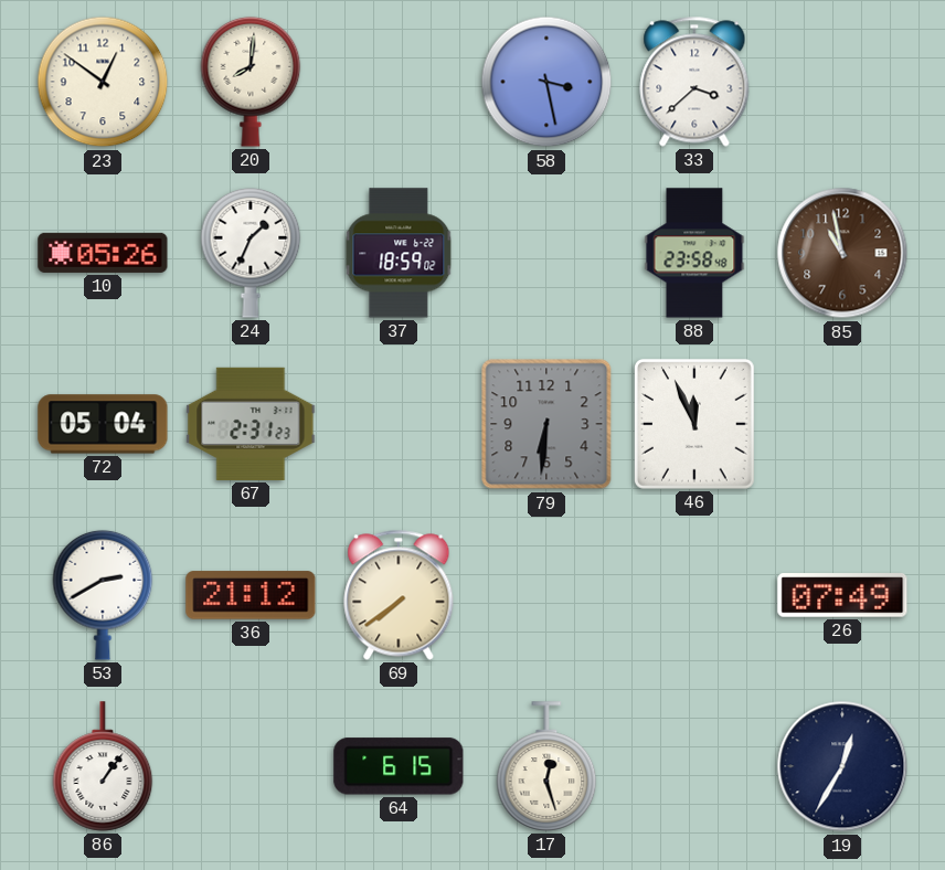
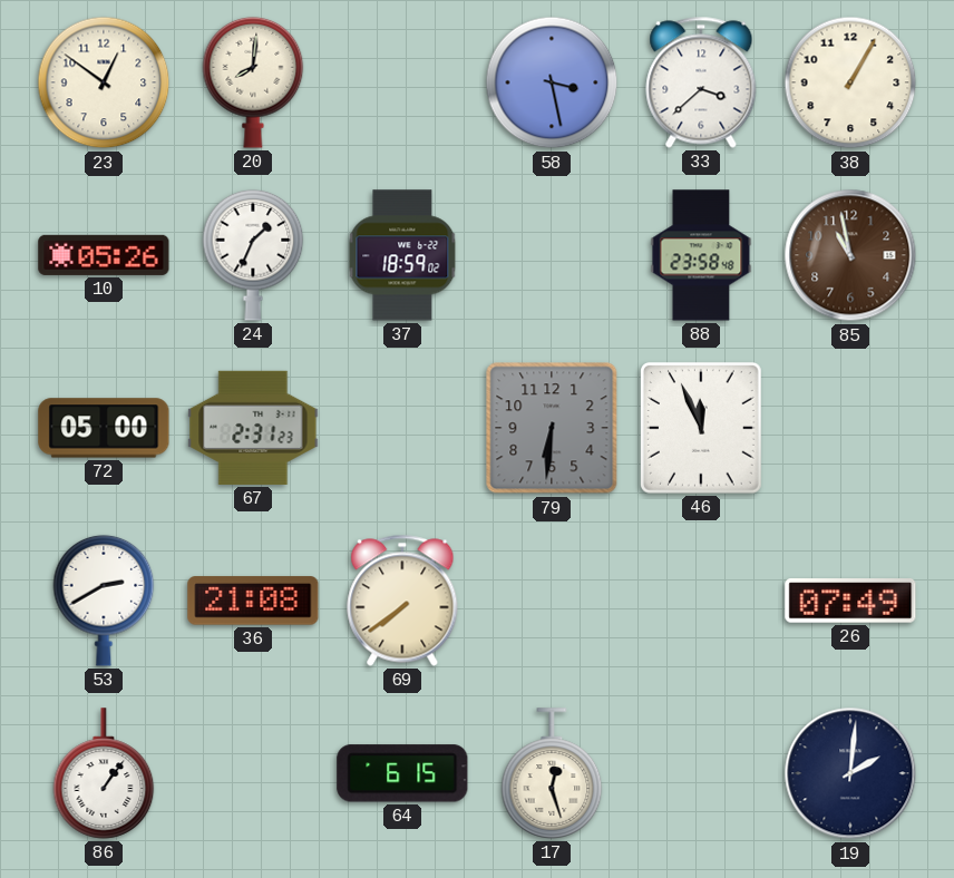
38: none -> 1:05 (850, 82)
72: 05:04 -> 05:00 (104, 428)
36: 21:12 -> 21:08 (253, 601)
19: 12:35 -> 2:01 (850, 773)
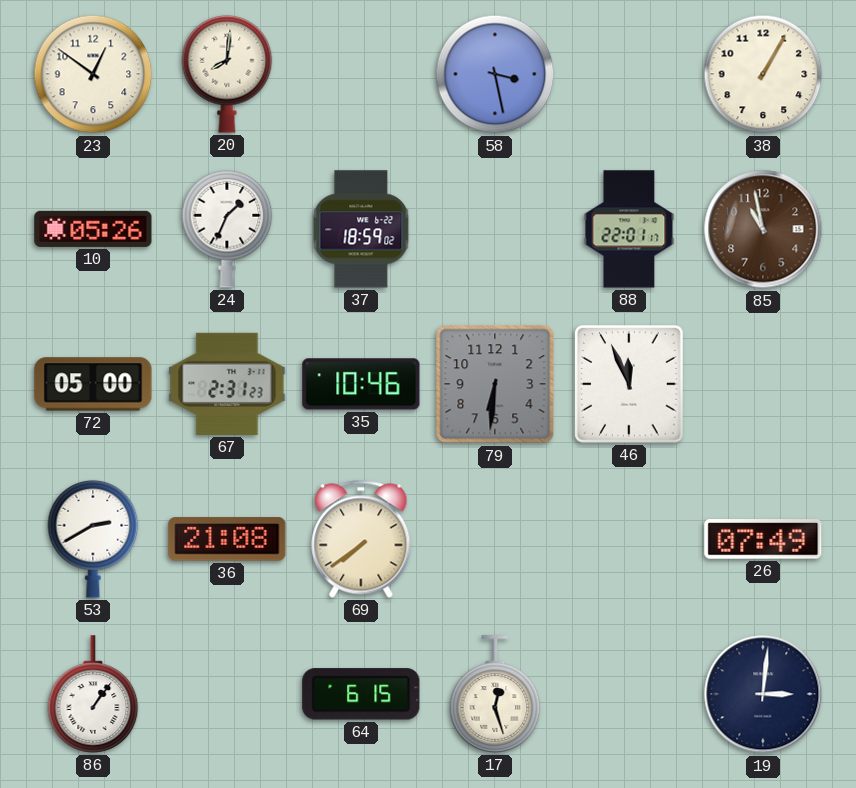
33: 3:38 -> none (701, 82)
88: 23:58 -> 22:01 (629, 229)
35: none -> 10:46 (361, 384)
19: 2:01 -> 3:01 (763, 694)
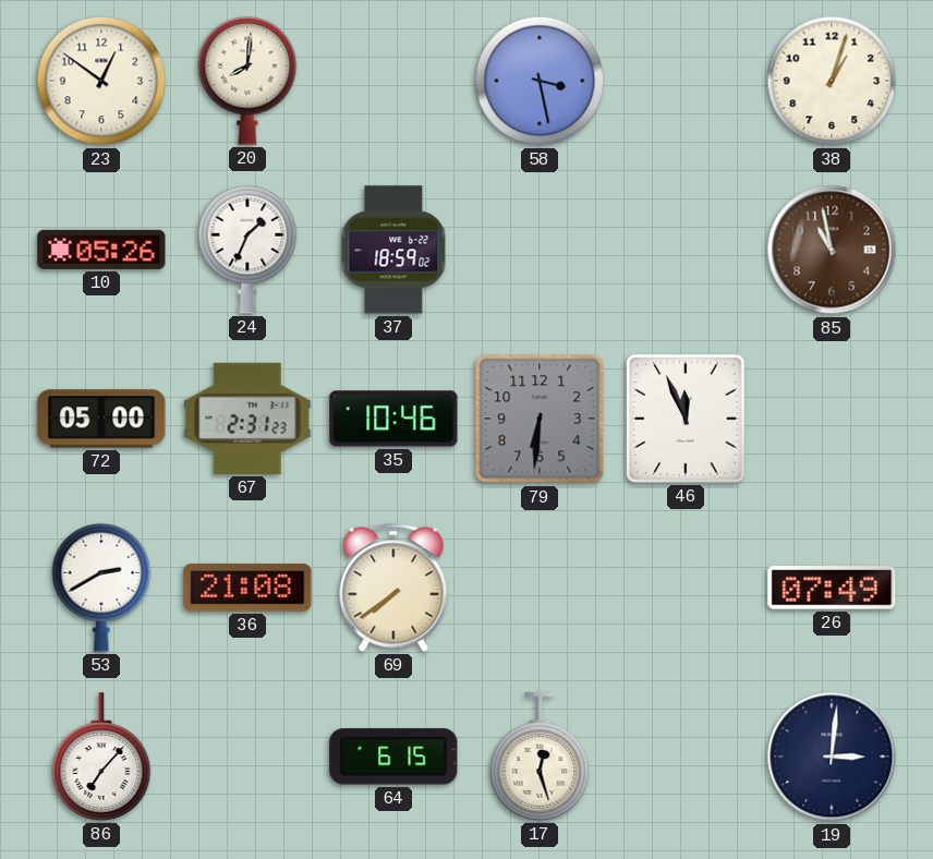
38: 1:05 -> 1:03 (832, 81)
88: 22:01 -> none (629, 229)
86: 1:06 -> 7:07 (101, 757)
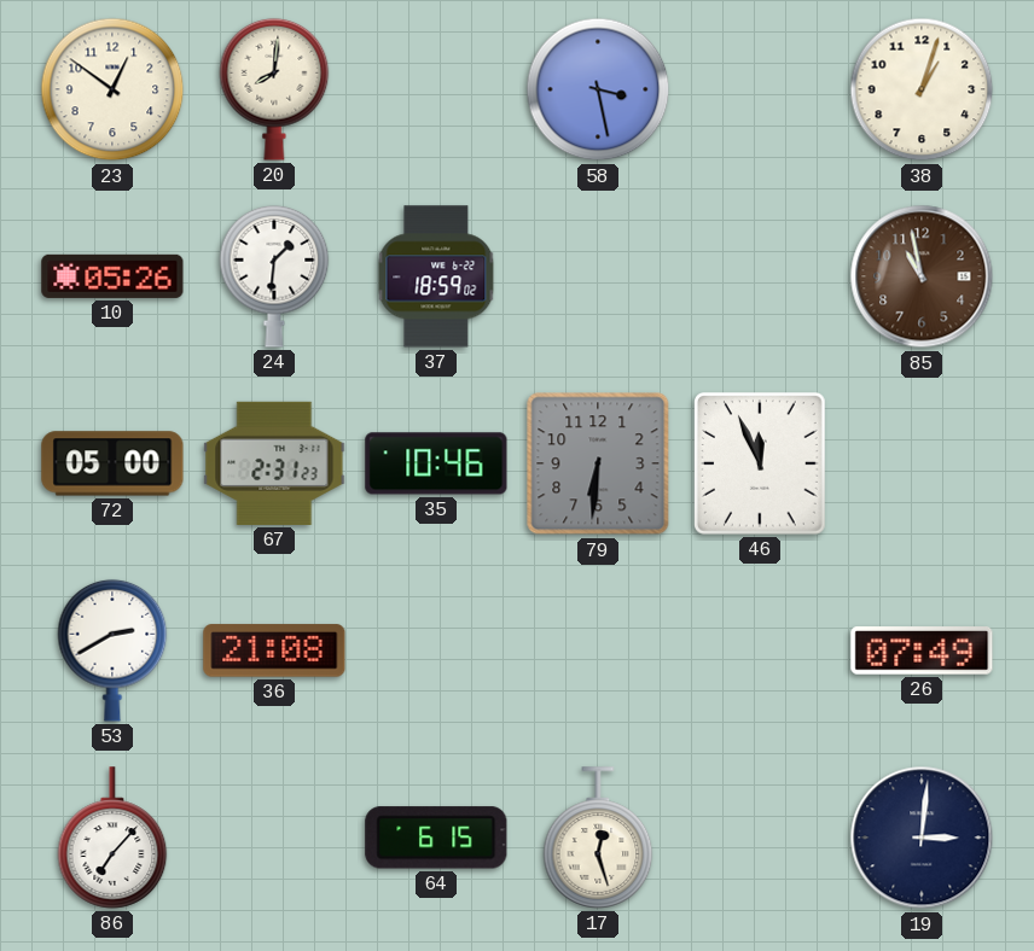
24: 1:34 -> 1:31 (274, 276)
69: 7:39 -> none (393, 588)
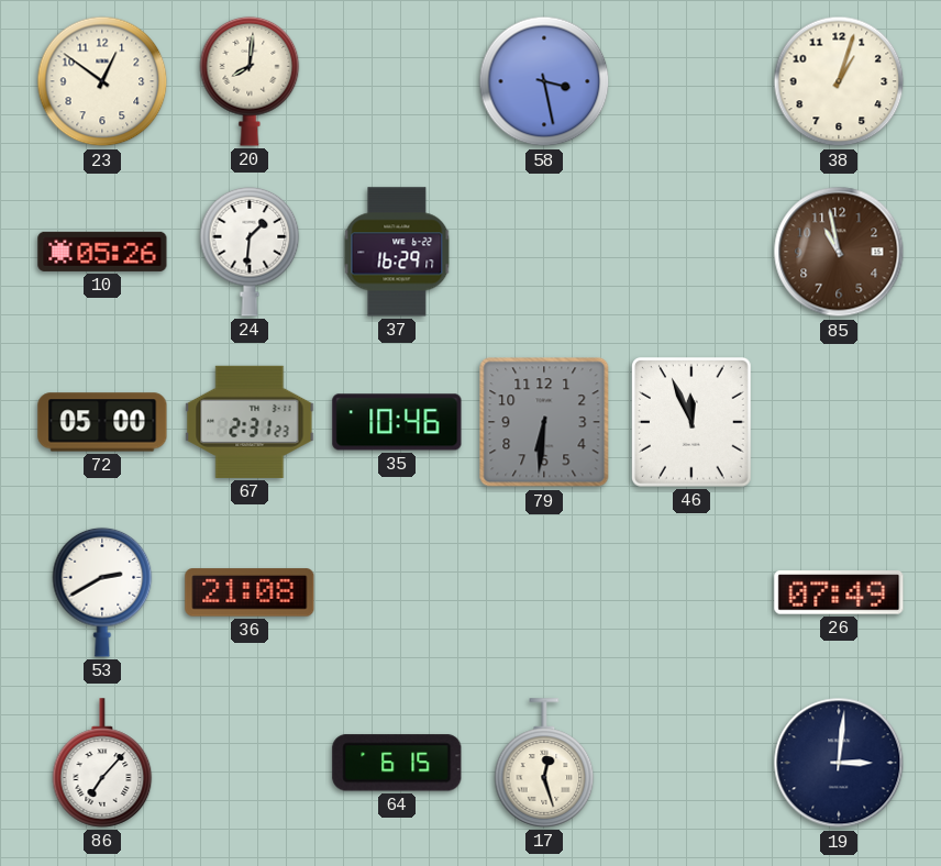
37: 18:59 -> 16:29 (397, 252)
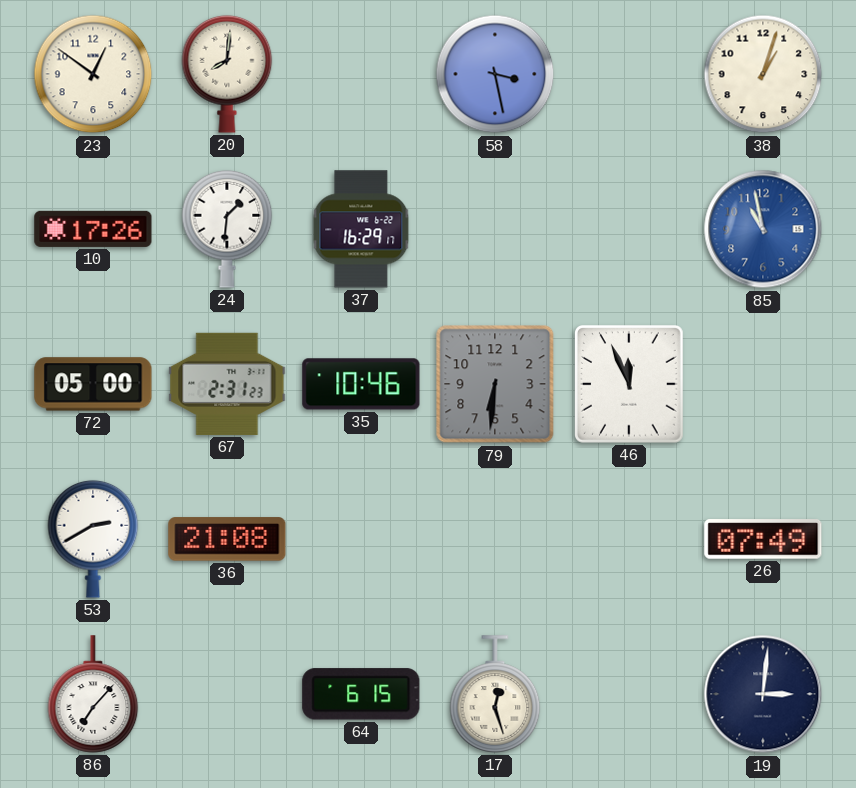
10: 05:26 -> 17:26 (93, 229)
85 dial: brown -> blue (763, 229)
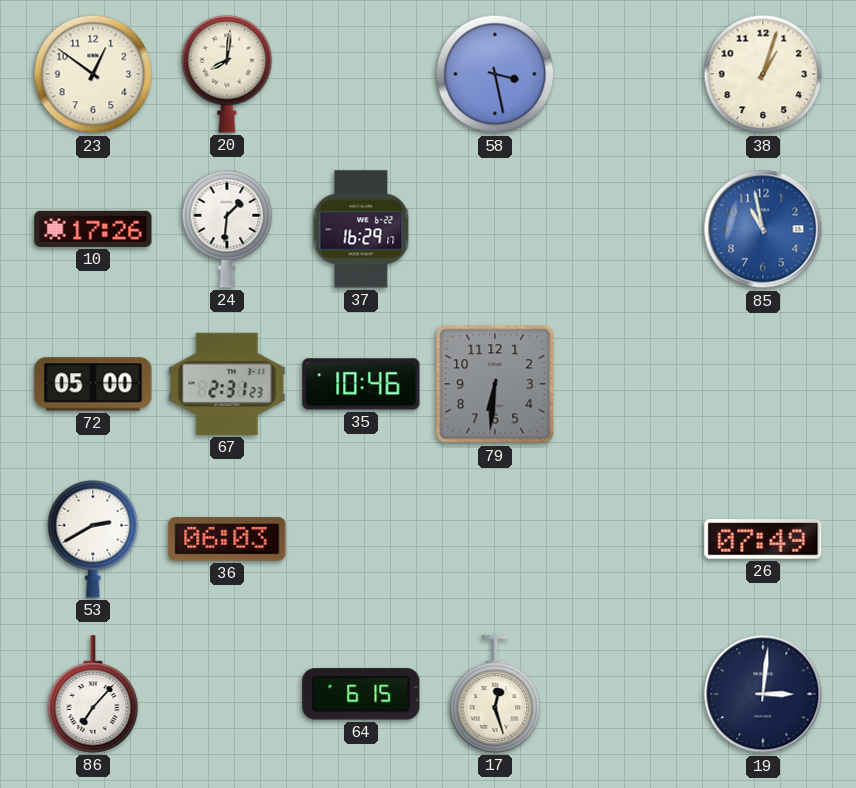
46: 11:56 -> none (629, 385)
36: 21:08 -> 06:03 (227, 539)
